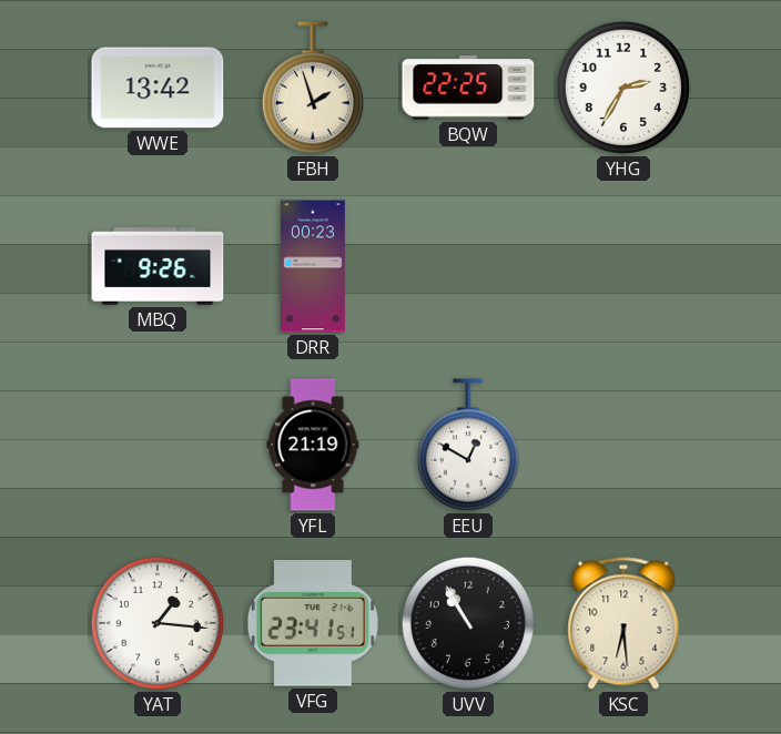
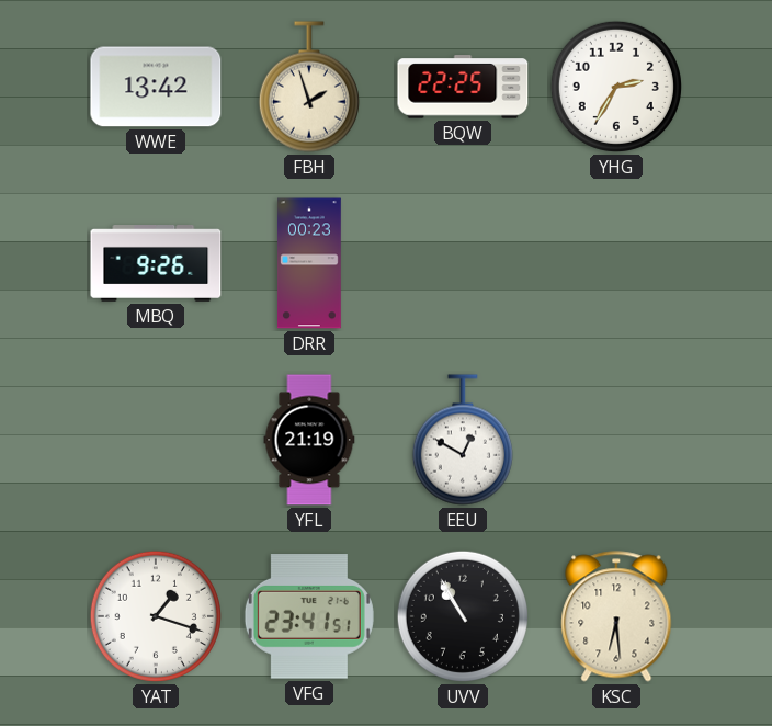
YAT: 1:16 -> 1:18 (156, 616)
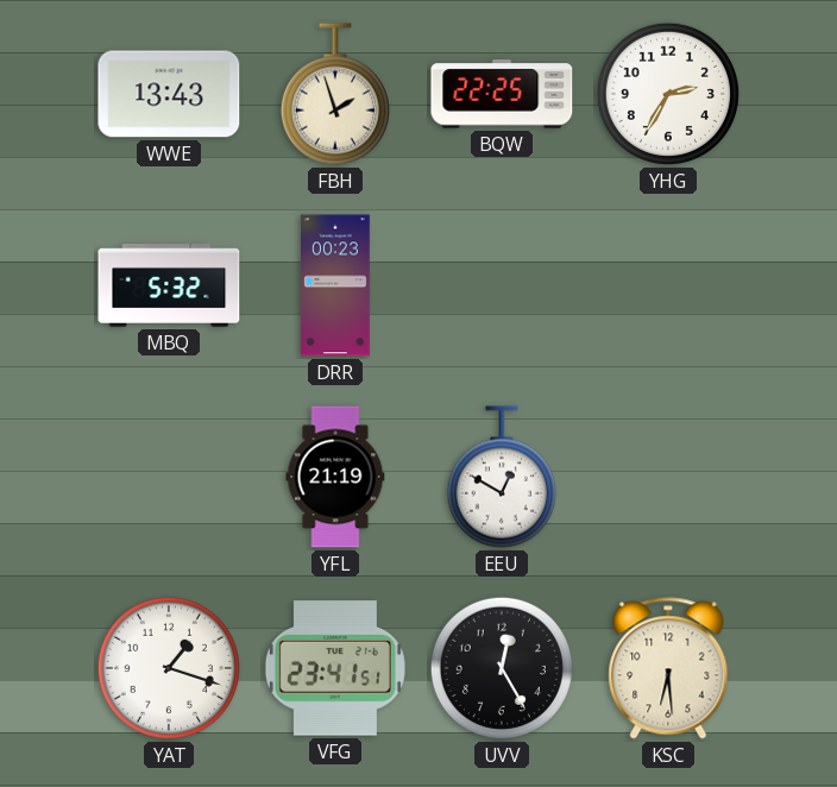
WWE: 13:42 -> 13:43 (169, 94)
MBQ: 9:26 -> 5:32 (169, 287)
UVV: 10:55 -> 12:25 (502, 668)
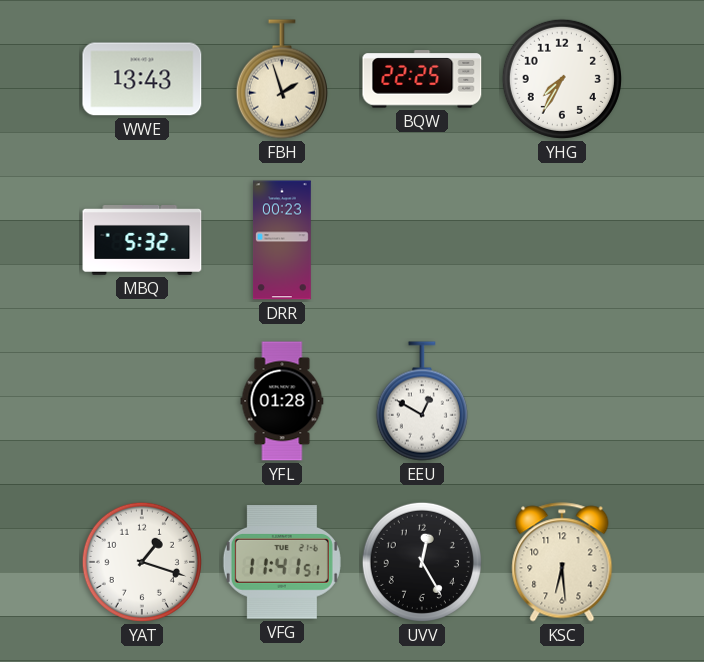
YHG: 2:35 -> 7:35 (562, 79)
YFL: 21:19 -> 01:28 (282, 401)
VFG: 23:41 -> 11:41 (282, 562)
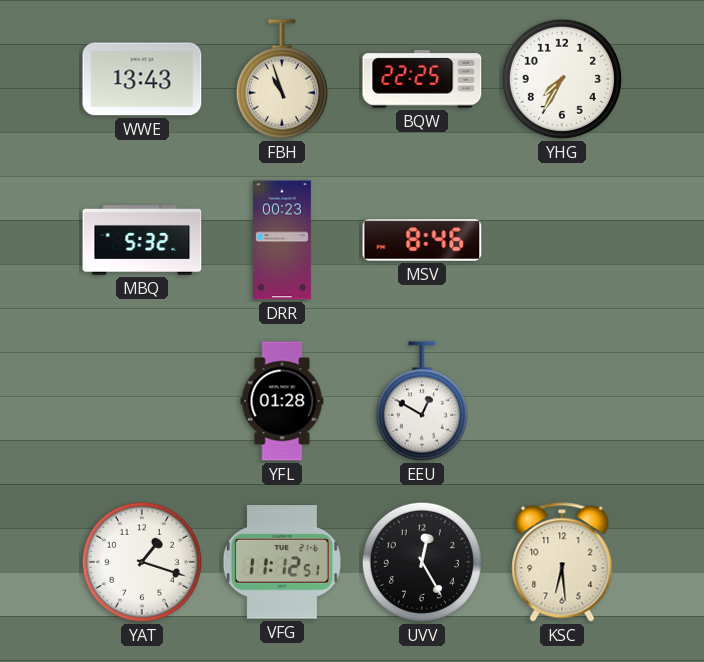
FBH: 1:57 -> 10:57 (282, 79)
MSV: none -> 8:46 (422, 241)
VFG: 11:41 -> 11:12 (282, 562)
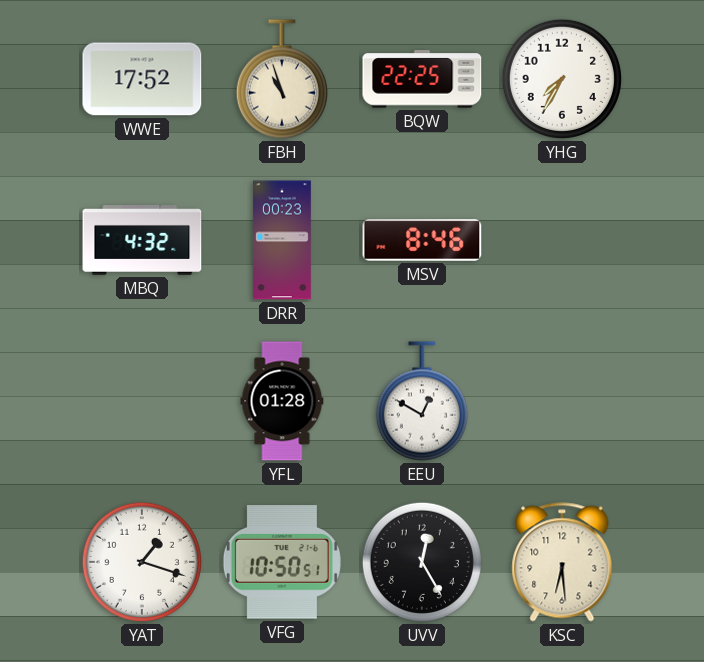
WWE: 13:43 -> 17:52 (142, 79)
MBQ: 5:32 -> 4:32 (142, 241)
VFG: 11:12 -> 10:50 (282, 562)
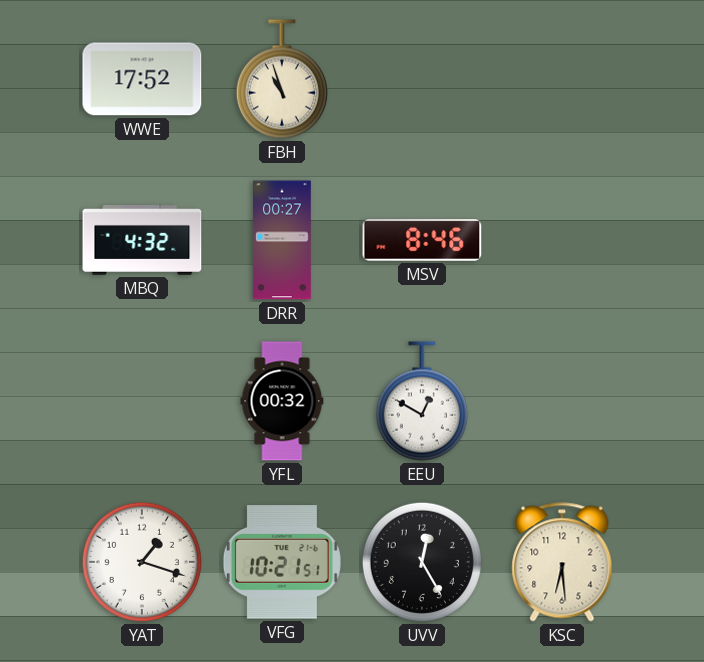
BQW: 22:25 -> none (422, 79)
YHG: 7:35 -> none (562, 79)
DRR: 00:23 -> 00:27 (282, 240)
YFL: 01:28 -> 00:32 (282, 401)
VFG: 10:50 -> 10:21 (282, 562)
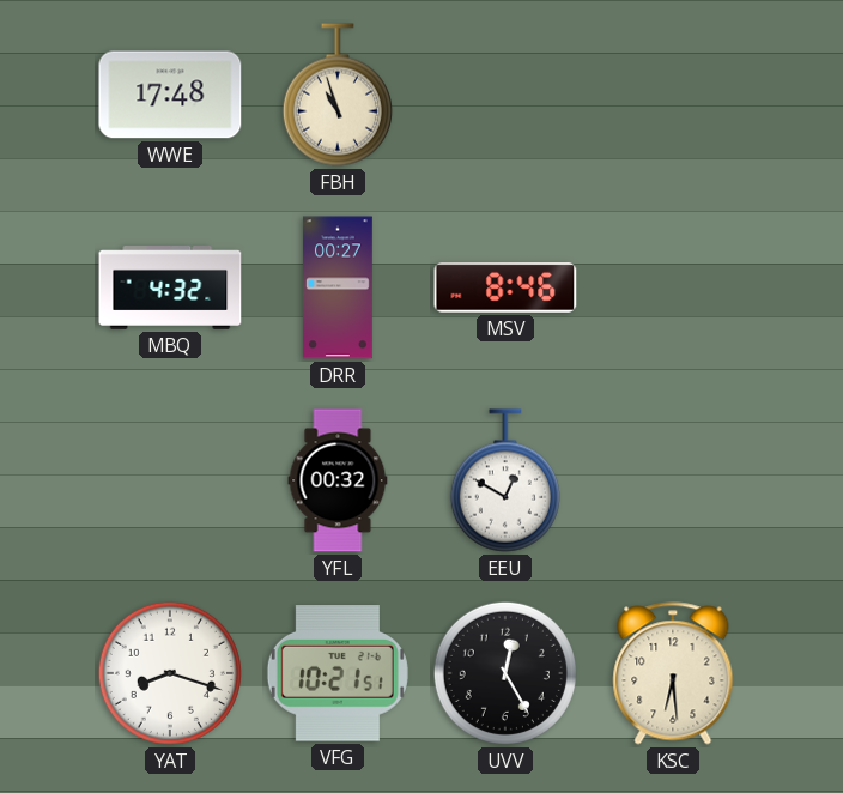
WWE: 17:52 -> 17:48 (170, 95)
YAT: 1:18 -> 8:18 (170, 673)
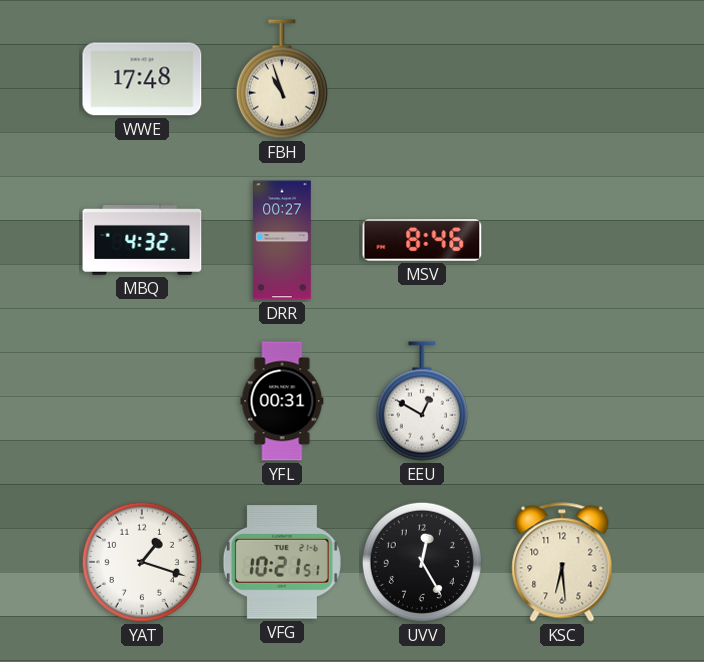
YFL: 00:32 -> 00:31 (282, 401)
YAT: 8:18 -> 1:18 (142, 562)
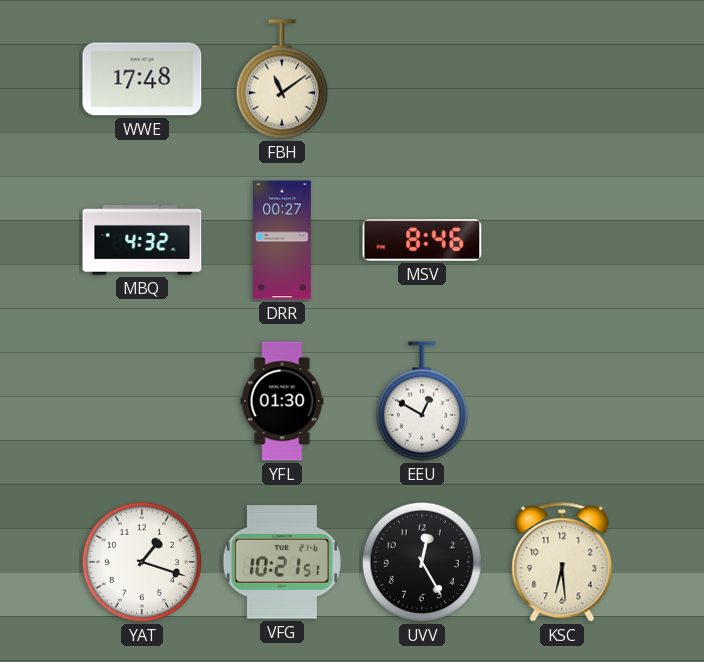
FBH: 10:57 -> 11:09 (282, 79)
YFL: 00:31 -> 01:30 (282, 401)
